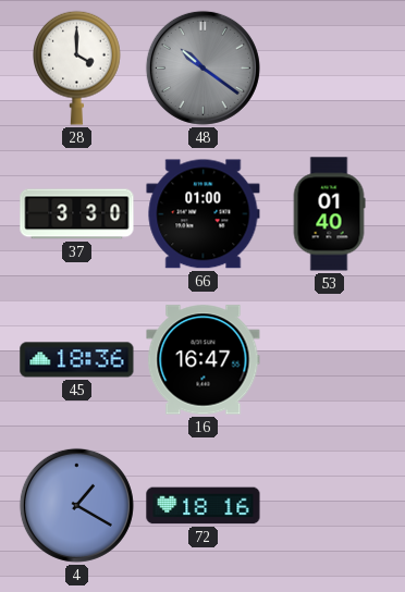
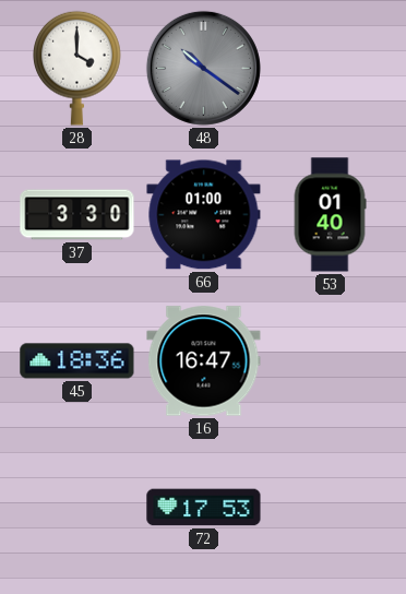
4: 1:20 -> none (76, 505)
72: 18:16 -> 17:53 (204, 508)
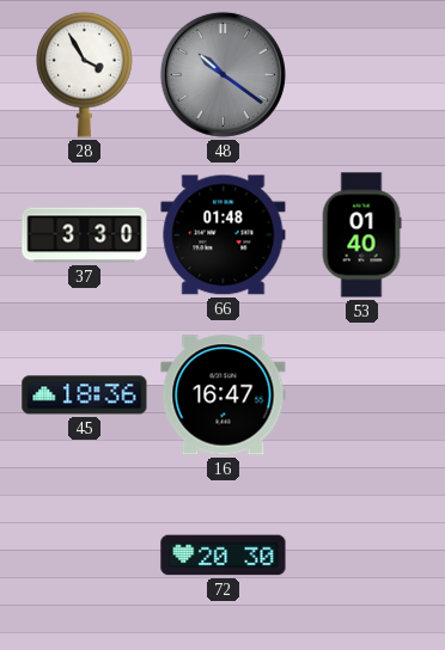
28: 4:00 -> 3:55 (85, 74)
66: 01:00 -> 01:48 (224, 235)
72: 17:53 -> 20:30 (224, 556)
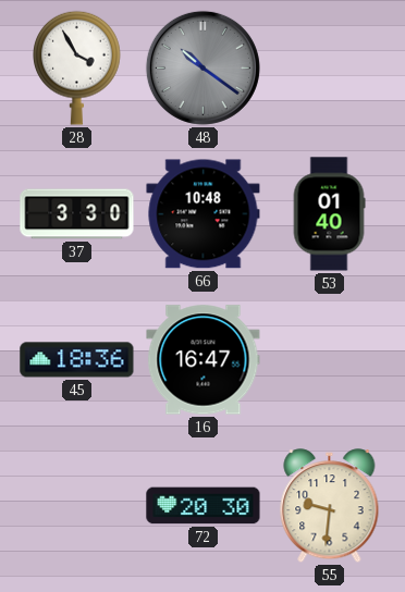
66: 01:48 -> 10:48 (204, 214)
55: none -> 9:31 (330, 506)
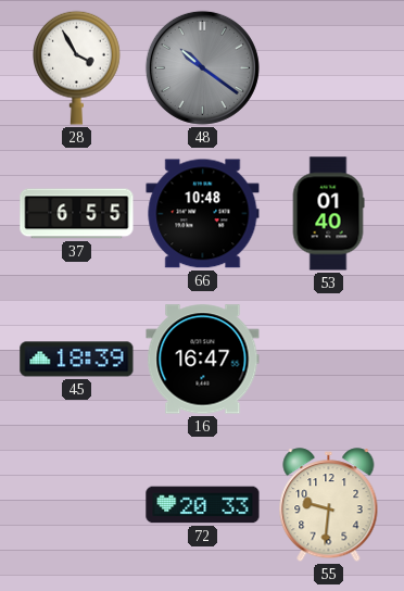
37: 3:30 -> 6:55 (77, 214)
45: 18:36 -> 18:39 (77, 360)
72: 20:30 -> 20:33 (203, 505)
